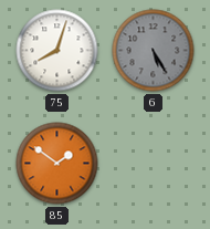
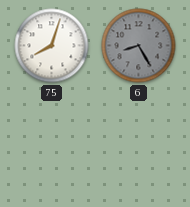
6: 5:25 -> 8:25 (139, 46)
85: 1:51 -> none (57, 164)
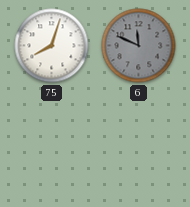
6: 8:25 -> 11:49 (139, 46)
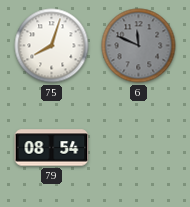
79: none -> 08:54 (52, 148)
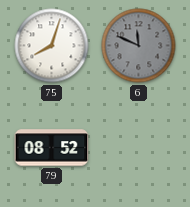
79: 08:54 -> 08:52 (52, 148)
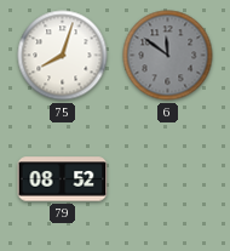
6: 11:49 -> 11:51 (168, 56)
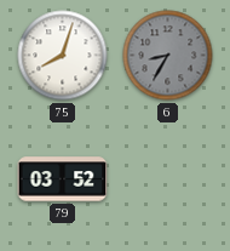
6: 11:51 -> 8:35 (168, 56)
79: 08:52 -> 03:52 (63, 179)
